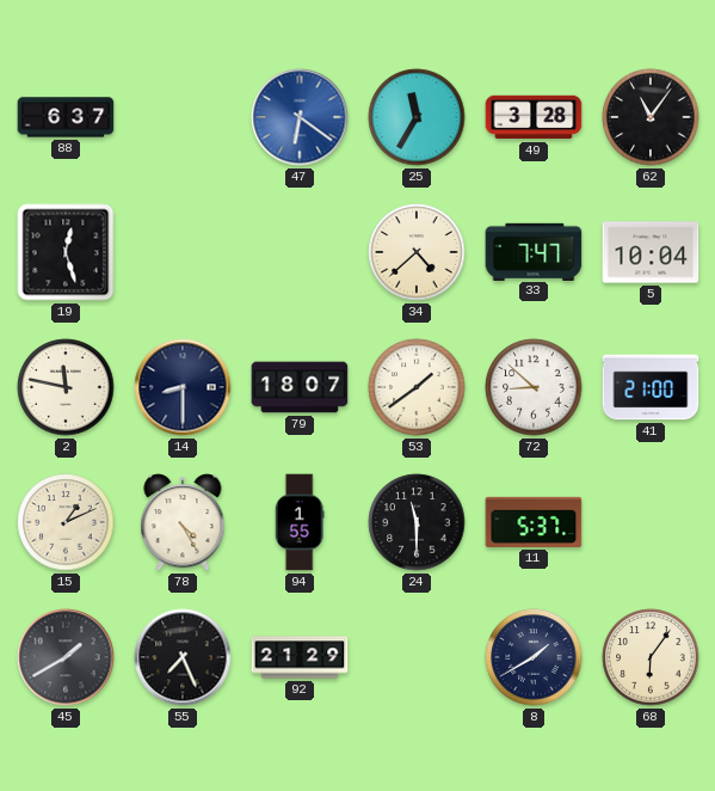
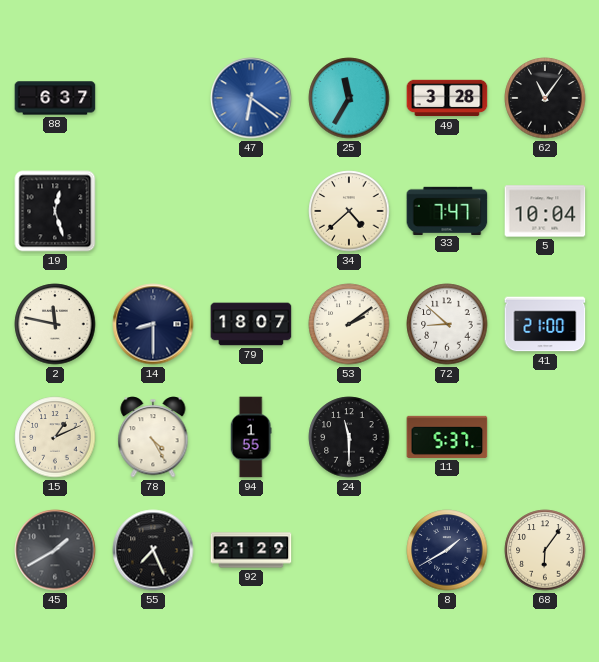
53: 1:39 -> 2:09 (349, 324)
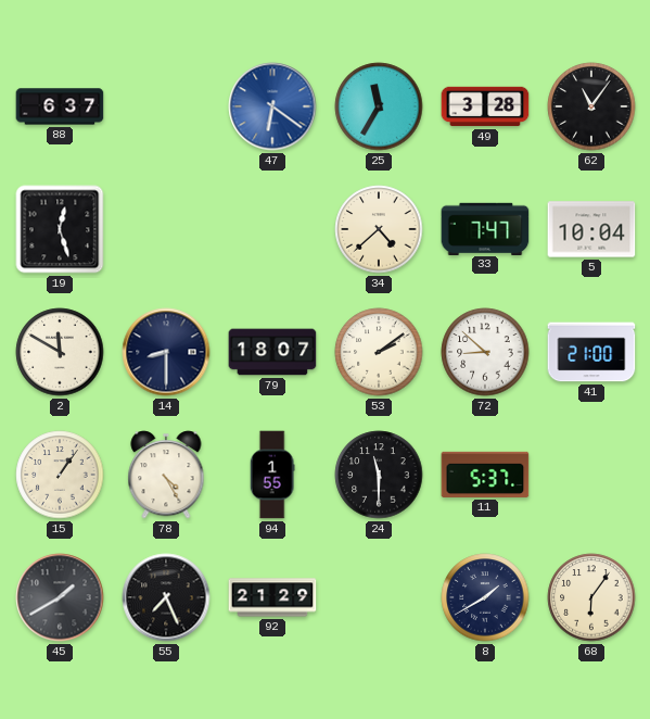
2: 11:47 -> 11:50 (60, 352)
15: 1:11 -> 1:06 (60, 475)
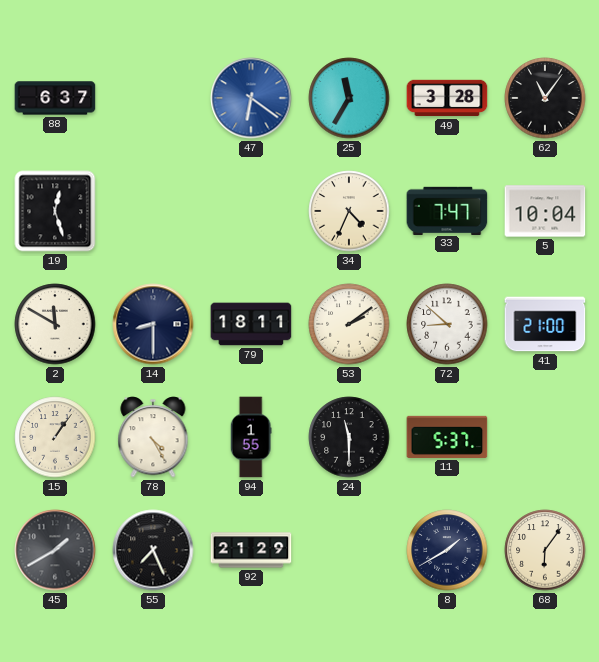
34: 4:38 -> 4:34 (349, 211)
79: 18:07 -> 18:11 (251, 324)
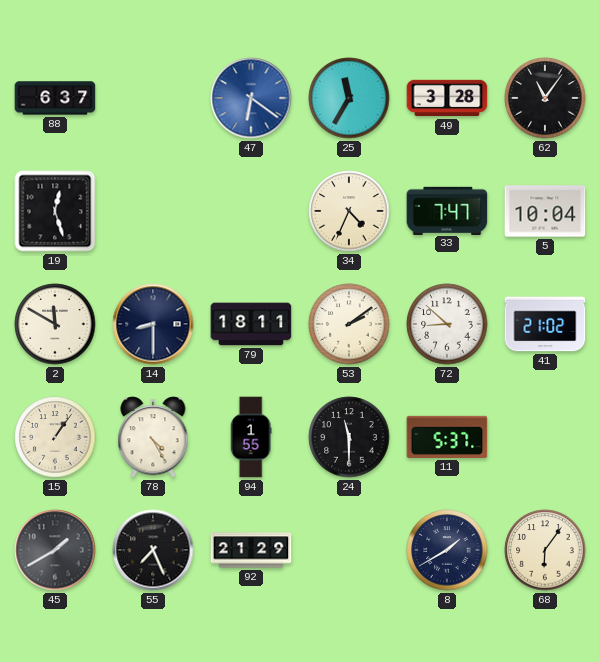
41: 21:00 -> 21:02 (545, 324)
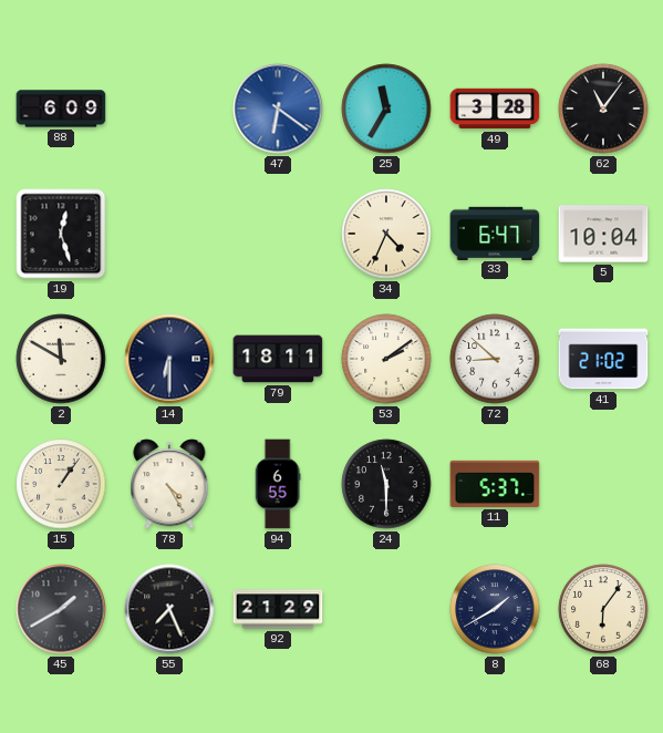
88: 6:37 -> 6:09 (61, 109)
33: 7:47 -> 6:47 (495, 233)
14: 8:30 -> 6:30 (169, 359)
94: 1:55 -> 6:55 (278, 484)
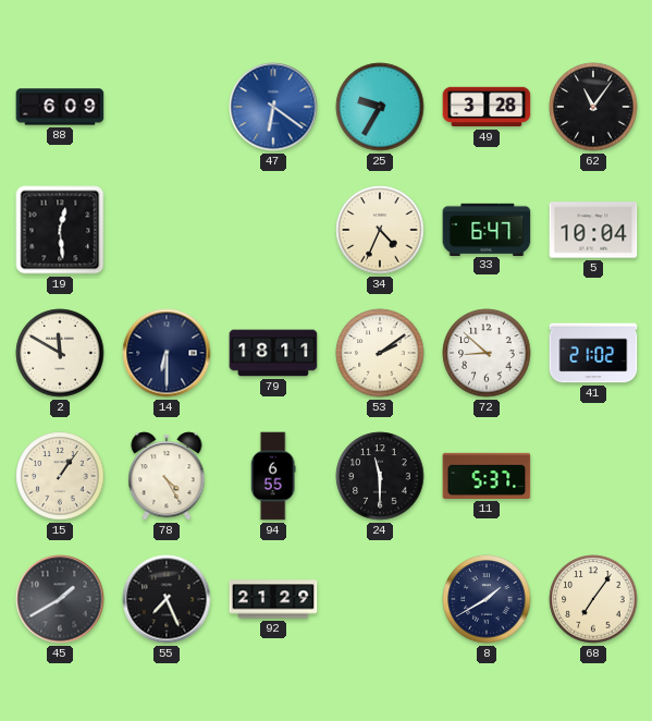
25: 11:35 -> 9:35 (380, 107)
19: 12:27 -> 12:29 (60, 230)
68: 6:06 -> 7:06 (593, 599)
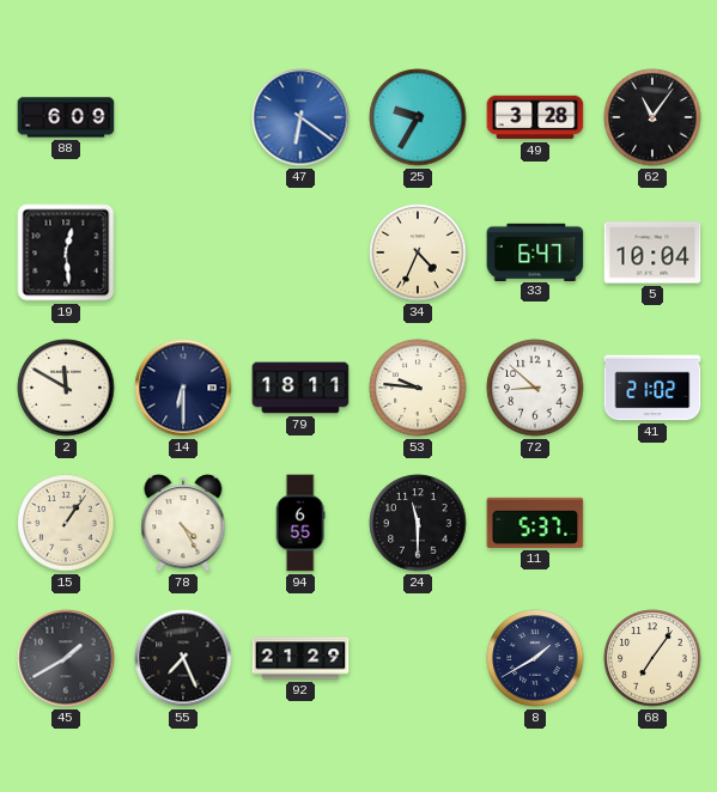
53: 2:09 -> 9:46 (418, 388)
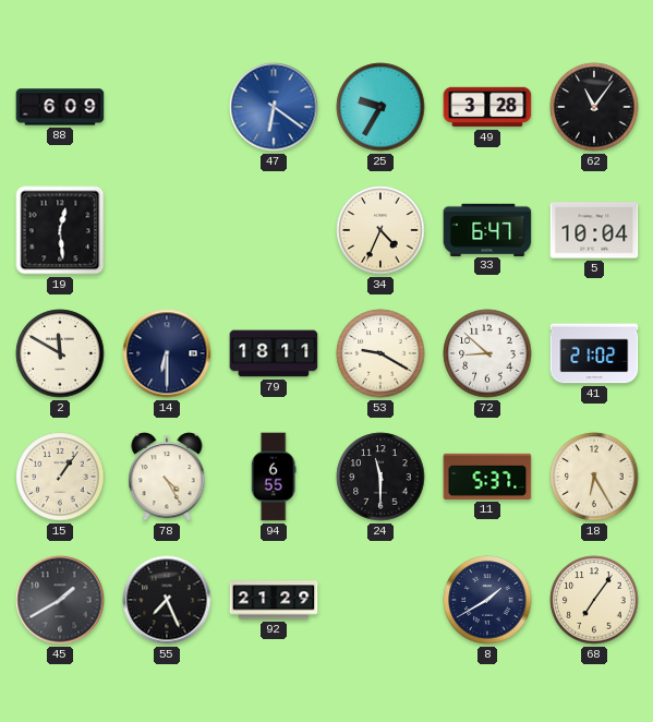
53: 9:46 -> 9:20 (380, 353)
18: none -> 6:25 (594, 477)
